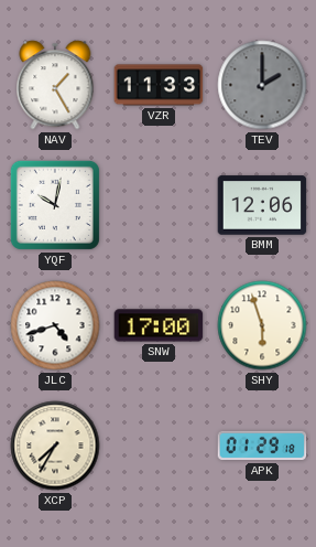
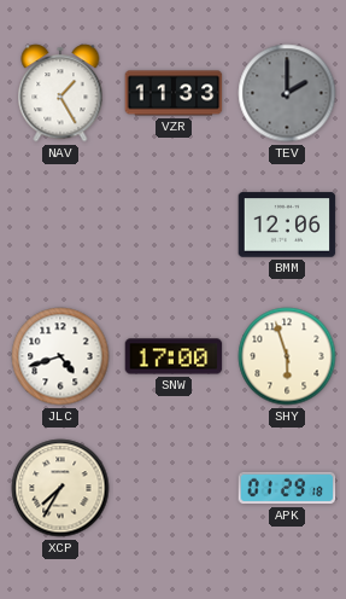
YQF: 10:02 -> none (55, 205)
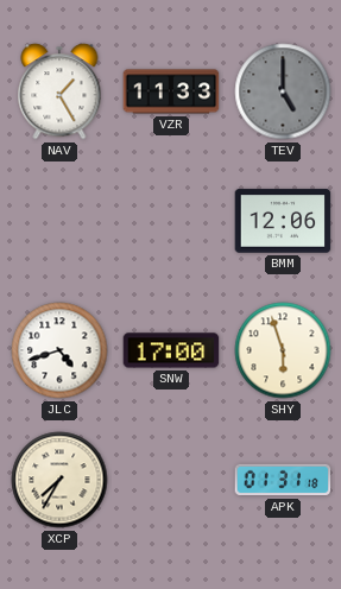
TEV: 2:00 -> 5:00 (283, 91)
APK: 01:29 -> 01:31 (283, 480)
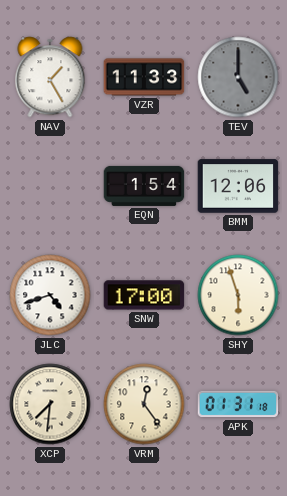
EQN: none -> 1:54 (144, 186)
XCP: 7:35 -> 7:31 (50, 404)
VRM: none -> 12:24 (144, 404)
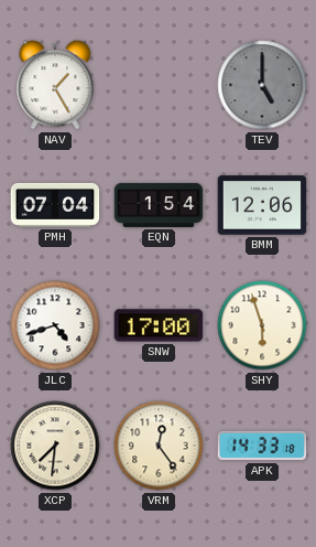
VZR: 11:33 -> none (144, 77)
PMH: none -> 07:04 (55, 205)
APK: 01:31 -> 14:33 (262, 446)
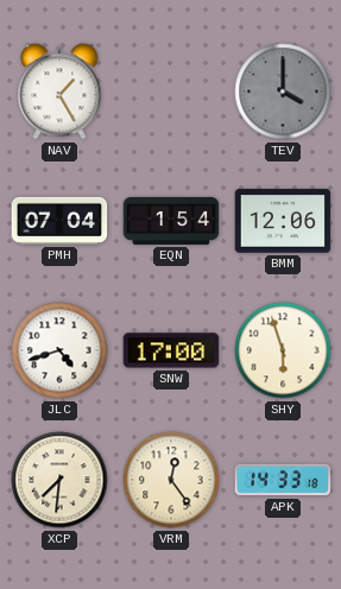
TEV: 5:00 -> 4:00 (283, 91)
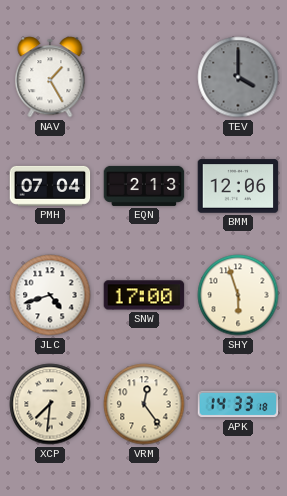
EQN: 1:54 -> 2:13 (144, 186)
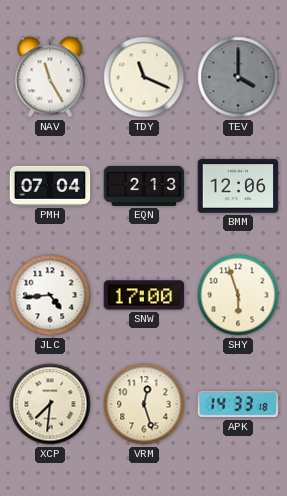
NAV: 1:25 -> 11:25 (50, 77)
TDY: none -> 11:19 (144, 77)
JLC: 4:42 -> 4:44 (50, 295)
VRM: 12:24 -> 12:27 (144, 404)
